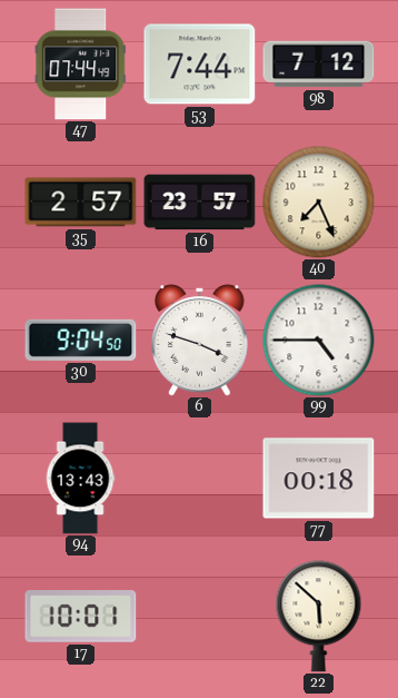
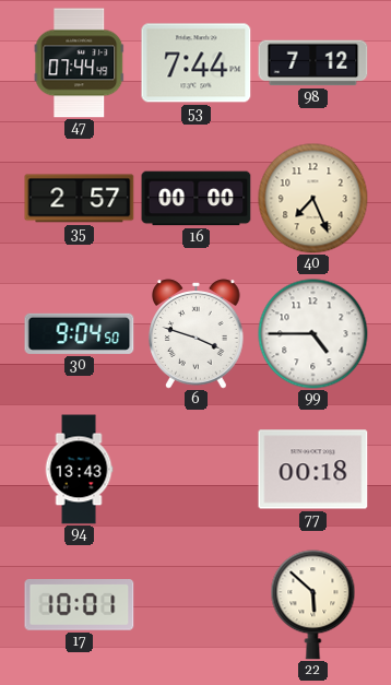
16: 23:57 -> 00:00 (197, 199)
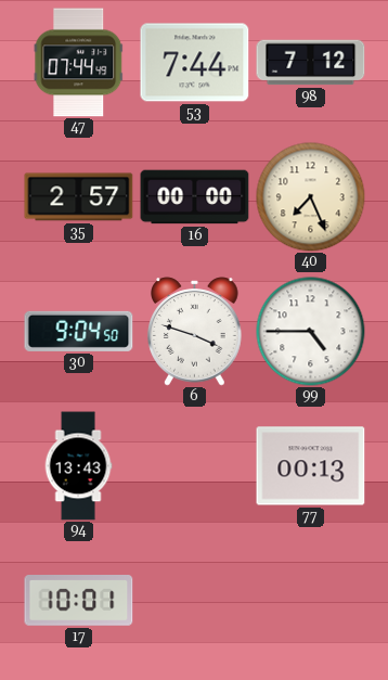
77: 00:18 -> 00:13 (311, 466)
22: 5:52 -> none (313, 605)
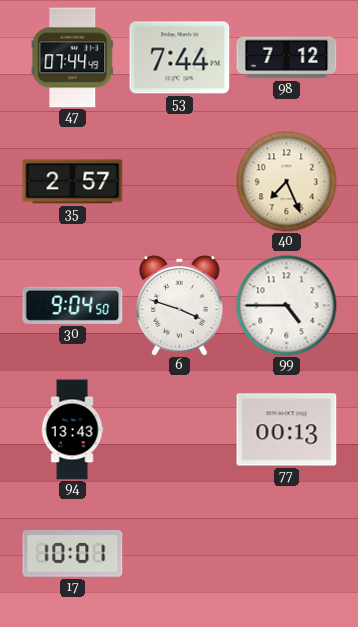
16: 00:00 -> none (195, 197)
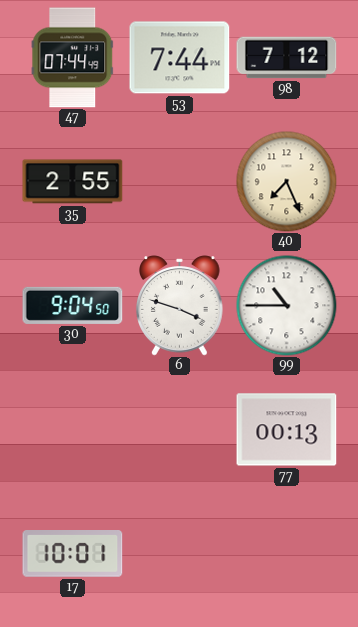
35: 2:57 -> 2:55 (73, 182)
99: 4:45 -> 10:45 (287, 306)
94: 13:43 -> none (72, 430)
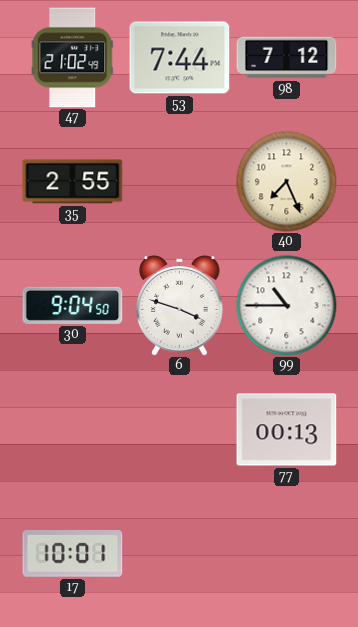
47: 07:44 -> 21:02 (73, 58)
